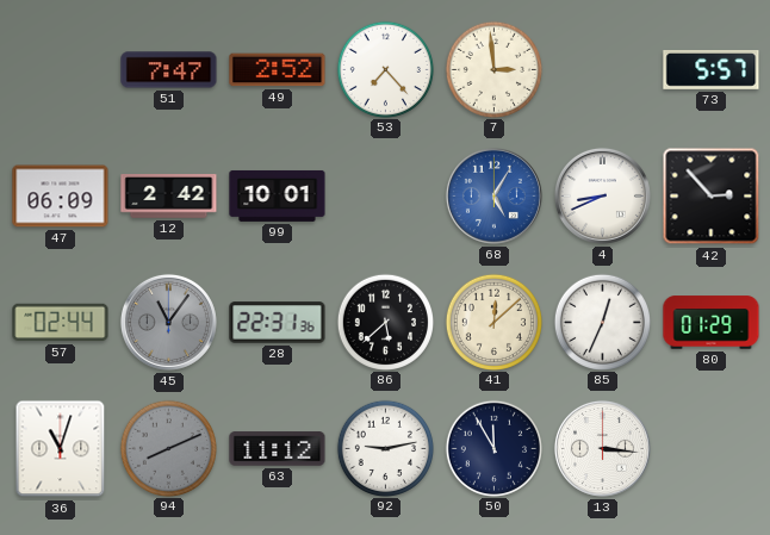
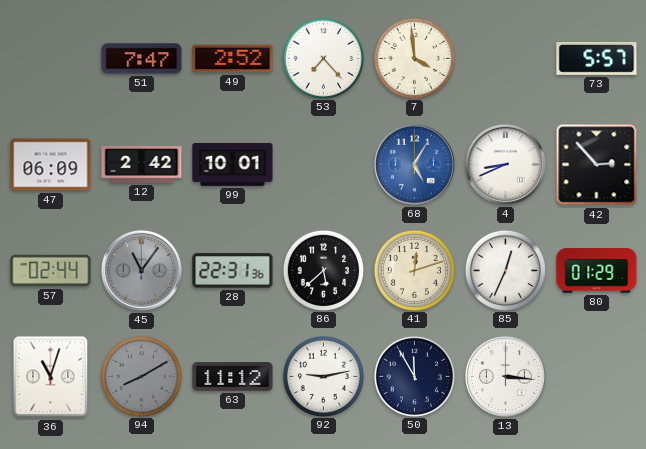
7: 2:59 -> 3:59 (414, 58)
41: 12:08 -> 12:12 (414, 270)
94: 8:11 -> 8:10 (141, 376)
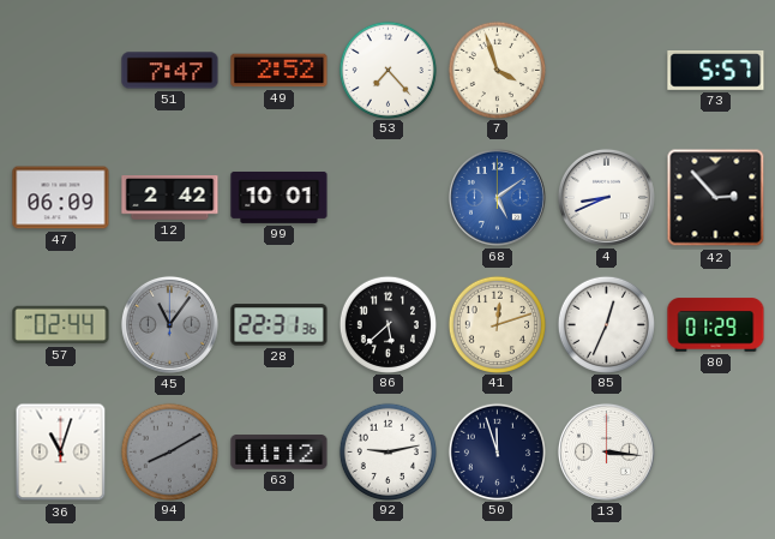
7: 3:59 -> 3:57 (497, 70)
68: 5:05 -> 5:09 (497, 197)
50: 11:55 -> 11:57 (497, 451)
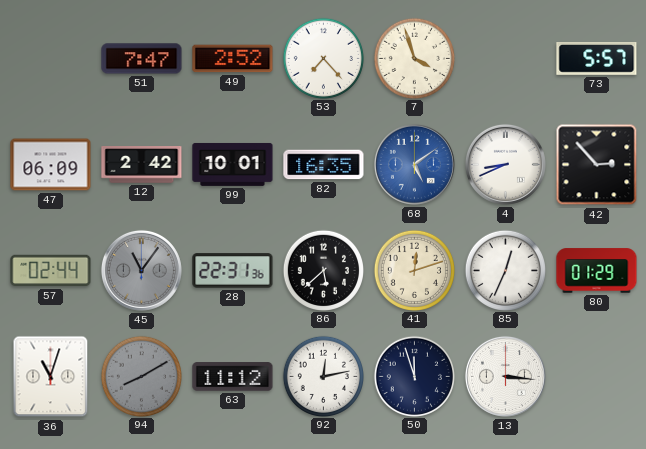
82: none -> 16:35 (324, 165)
92: 9:13 -> 12:13 (323, 376)
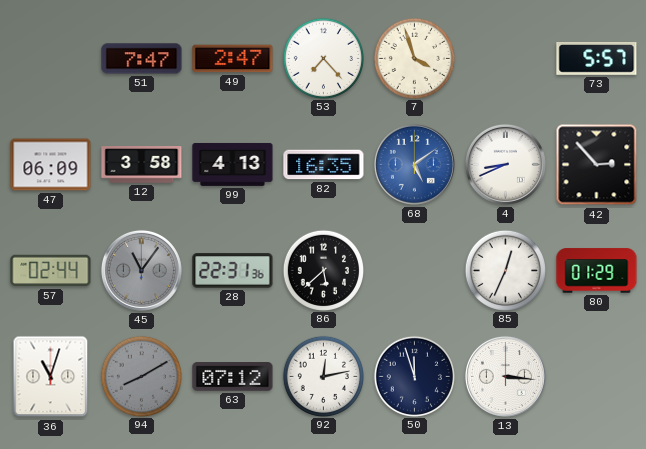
49: 2:52 -> 2:47 (233, 59)
12: 2:42 -> 3:58 (142, 165)
99: 10:01 -> 4:13 (233, 165)
41: 12:12 -> none (414, 270)
63: 11:12 -> 07:12 (233, 377)
